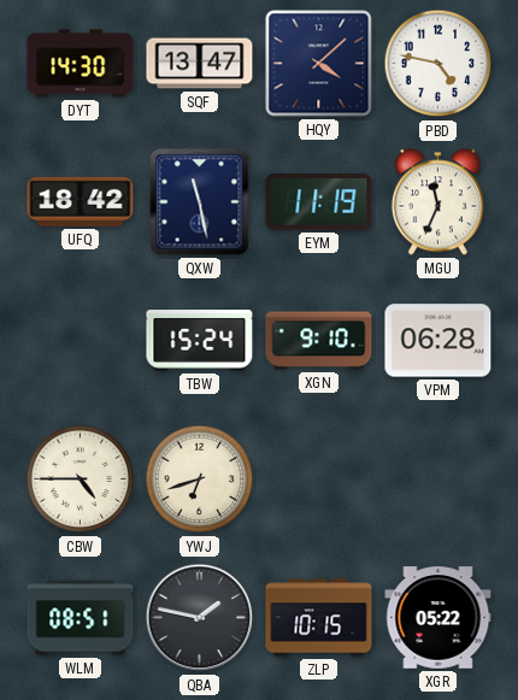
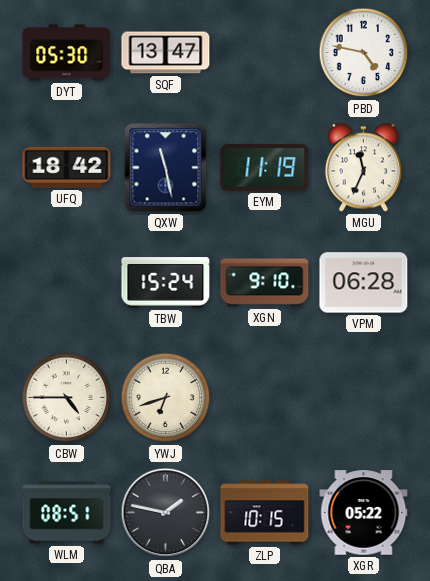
DYT: 14:30 -> 05:30 (67, 53)
HQY: 4:08 -> none (319, 64)
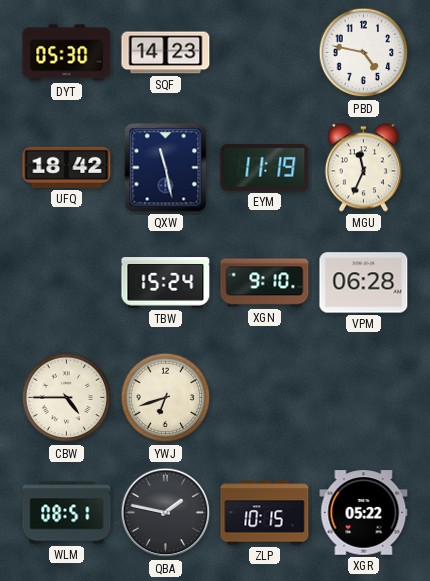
SQF: 13:47 -> 14:23 (166, 53)
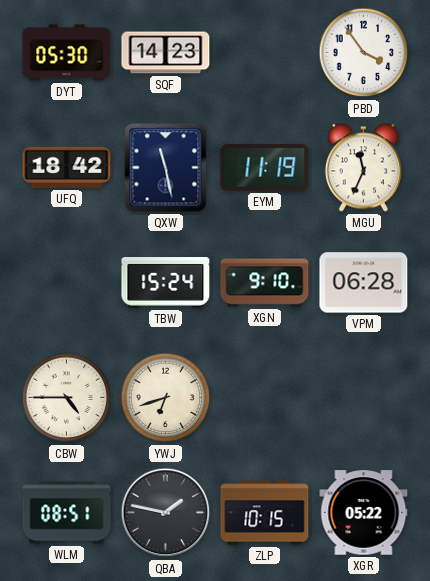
PBD: 4:47 -> 3:54 (364, 53)
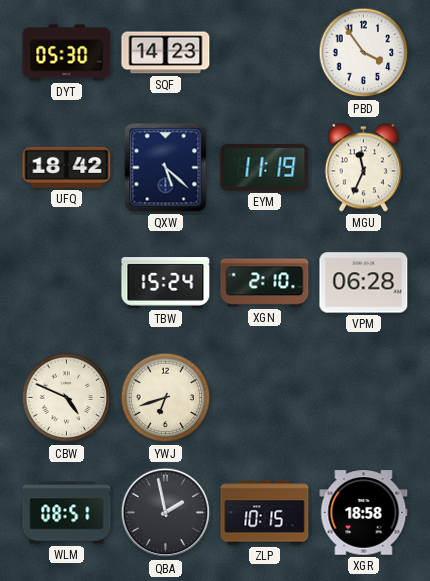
QXW: 11:28 -> 5:22 (166, 168)
XGN: 9:10 -> 2:10 (265, 283)
CBW: 4:45 -> 4:49 (67, 398)
QBA: 1:47 -> 1:58 (166, 513)
XGR: 05:22 -> 18:58 (364, 513)
